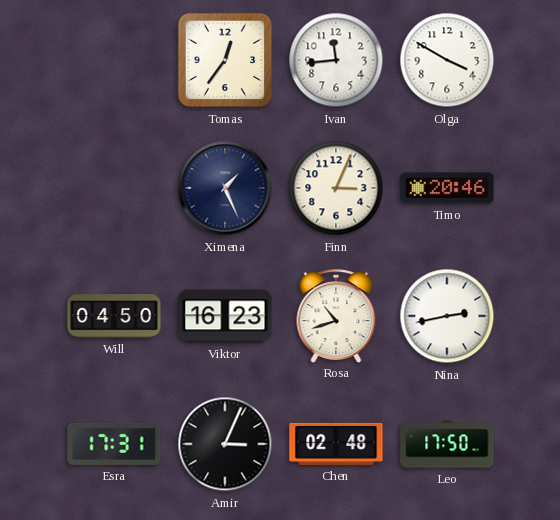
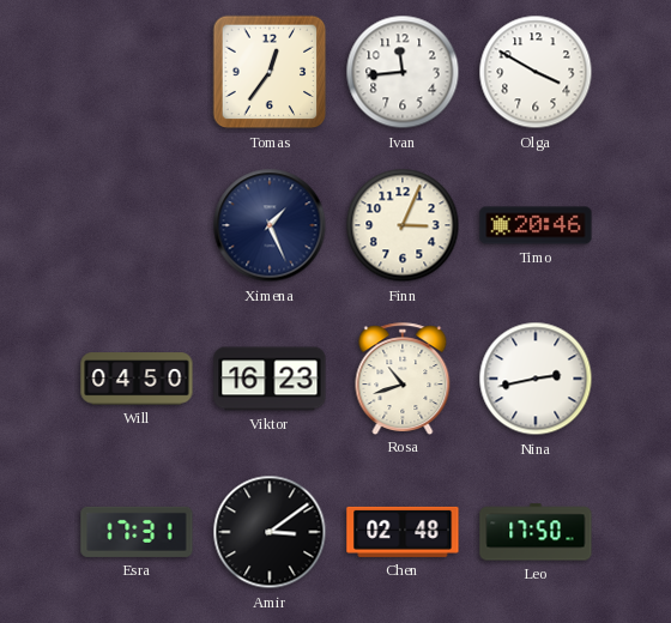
Amir: 3:04 -> 3:09 (270, 532)
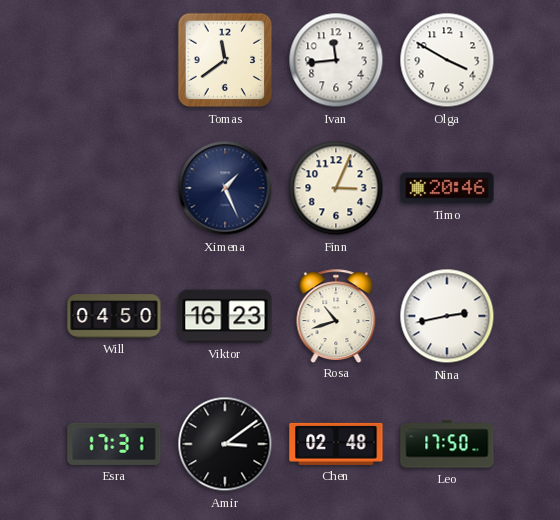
Tomas: 12:36 -> 11:39 (225, 60)
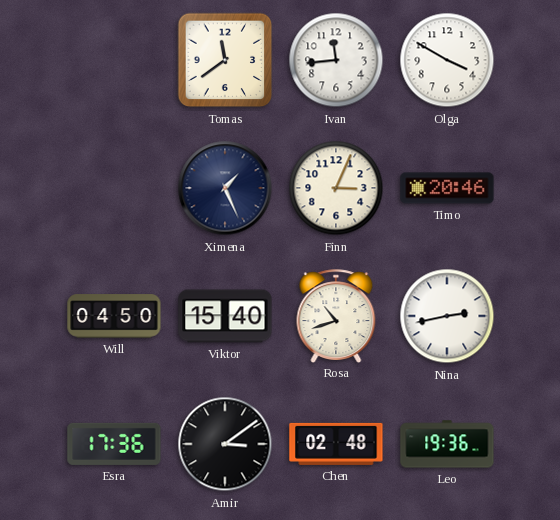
Viktor: 16:23 -> 15:40 (225, 316)
Esra: 17:31 -> 17:36 (114, 444)
Leo: 17:50 -> 19:36 (447, 444)
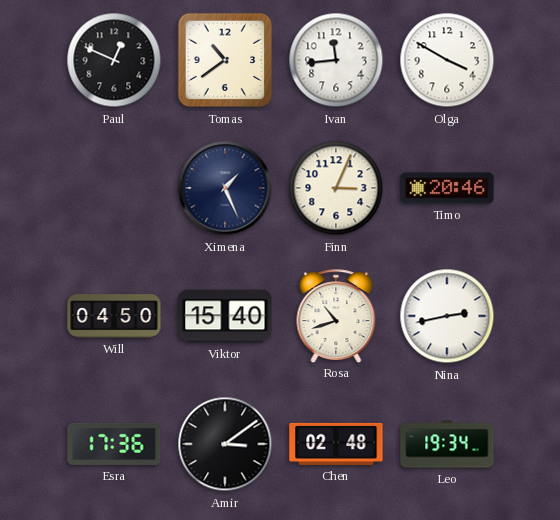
Paul: none -> 12:49 (114, 60)
Tomas: 11:39 -> 10:39 (225, 60)
Leo: 19:36 -> 19:34 (447, 444)
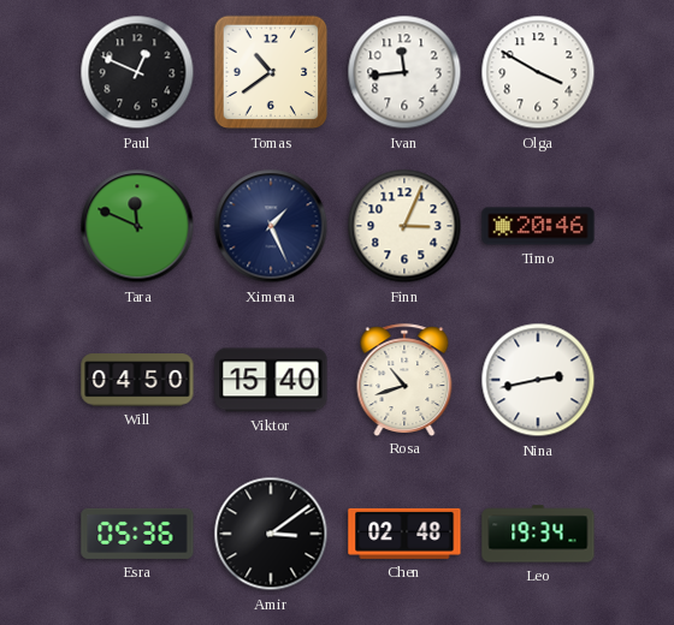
Tara: none -> 11:49 (137, 226)
Esra: 17:36 -> 05:36 (137, 534)
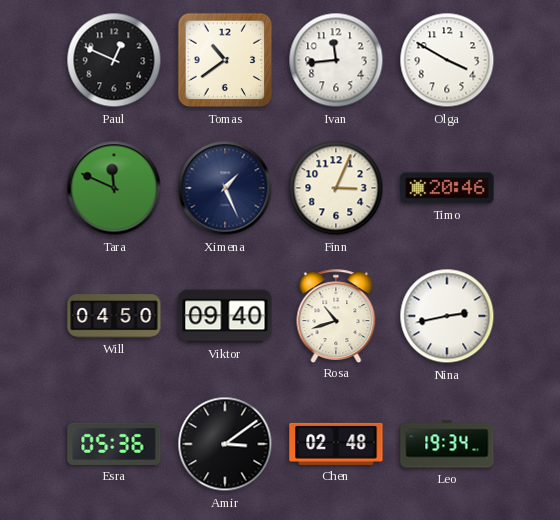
Viktor: 15:40 -> 09:40 (225, 316)
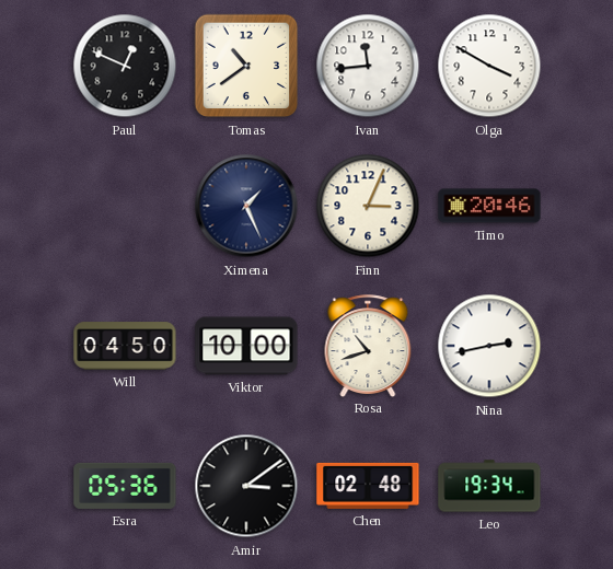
Tara: 11:49 -> none (114, 188)
Viktor: 09:40 -> 10:00 (246, 346)
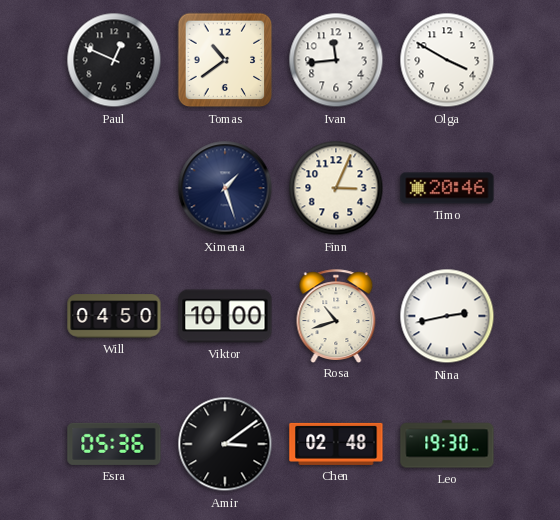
Ximena: 1:26 -> 1:27 (225, 188)
Leo: 19:34 -> 19:30 (447, 444)
